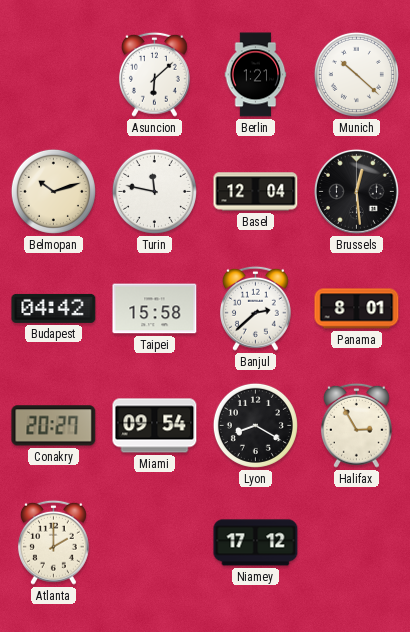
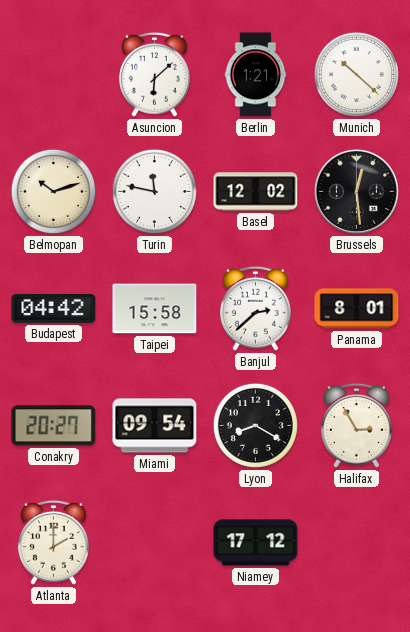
Basel: 12:04 -> 12:02 (256, 192)
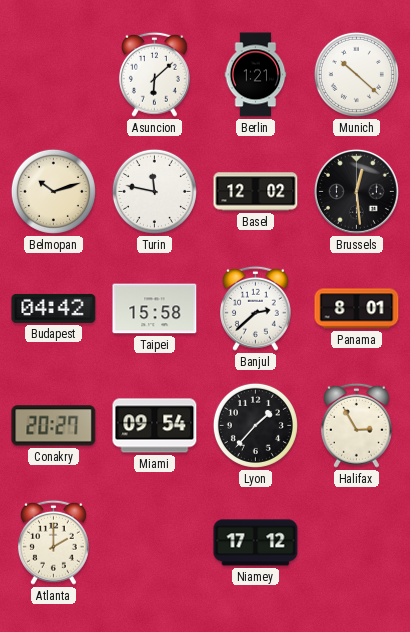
Lyon: 8:20 -> 1:37 (255, 425)
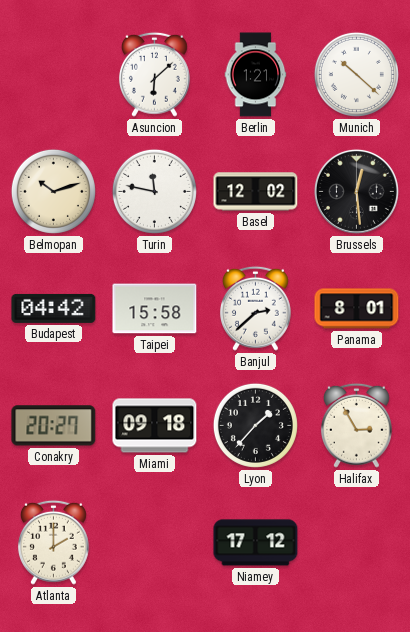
Miami: 09:54 -> 09:18 (155, 426)
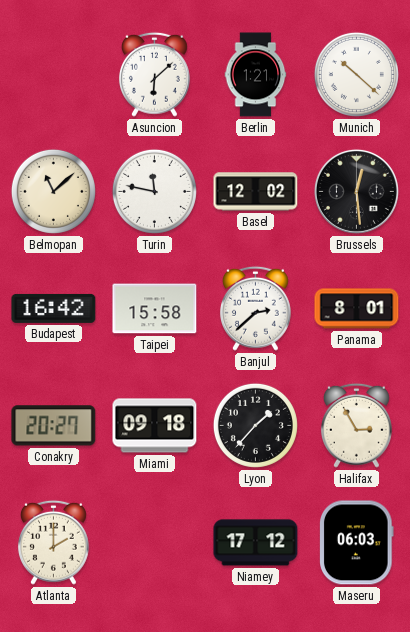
Belmopan: 10:12 -> 11:08 (53, 191)
Budapest: 04:42 -> 16:42 (54, 308)
Maseru: none -> 06:03 (357, 543)
